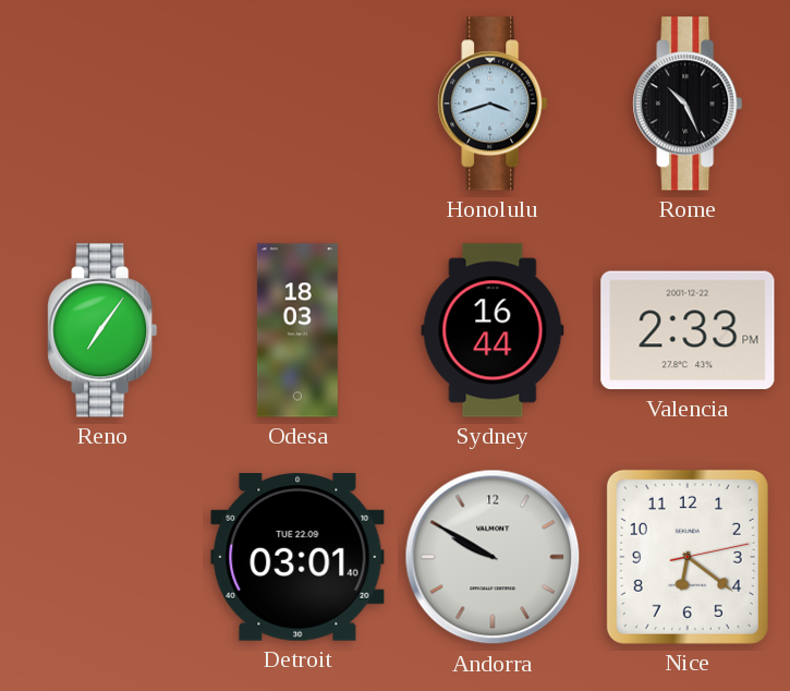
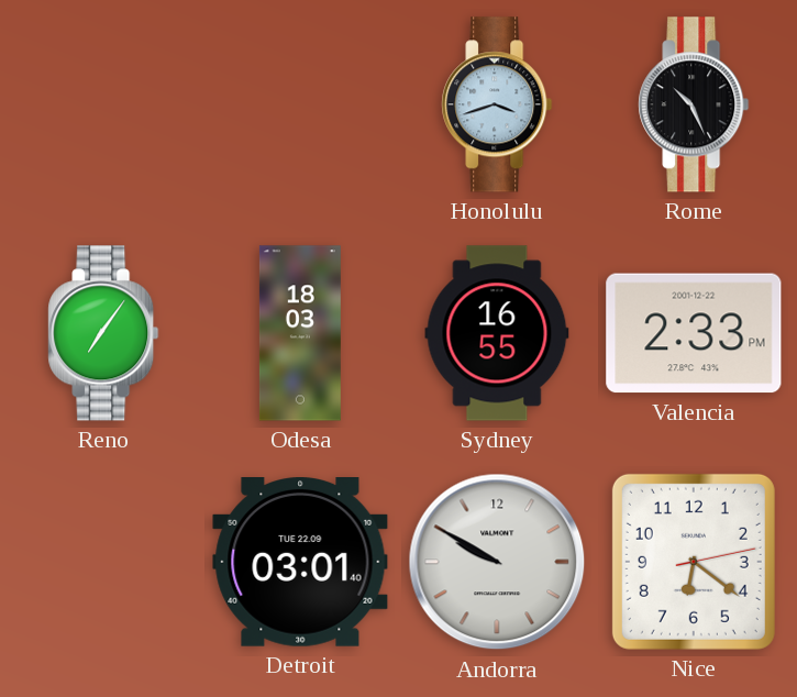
Sydney: 16:44 -> 16:55 (497, 333)
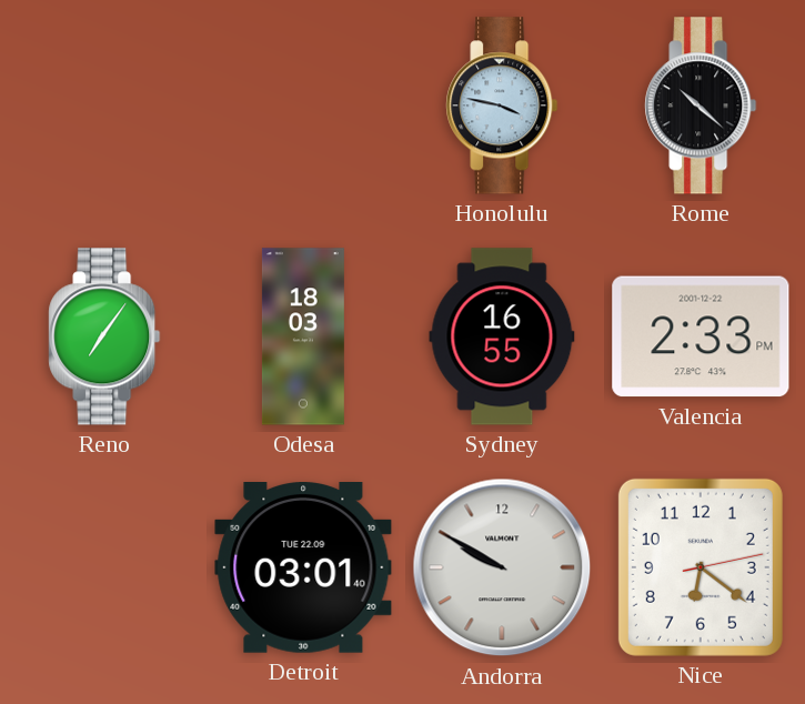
Honolulu: 3:42 -> 3:47 (502, 105)
Rome: 10:26 -> 10:22 (701, 105)
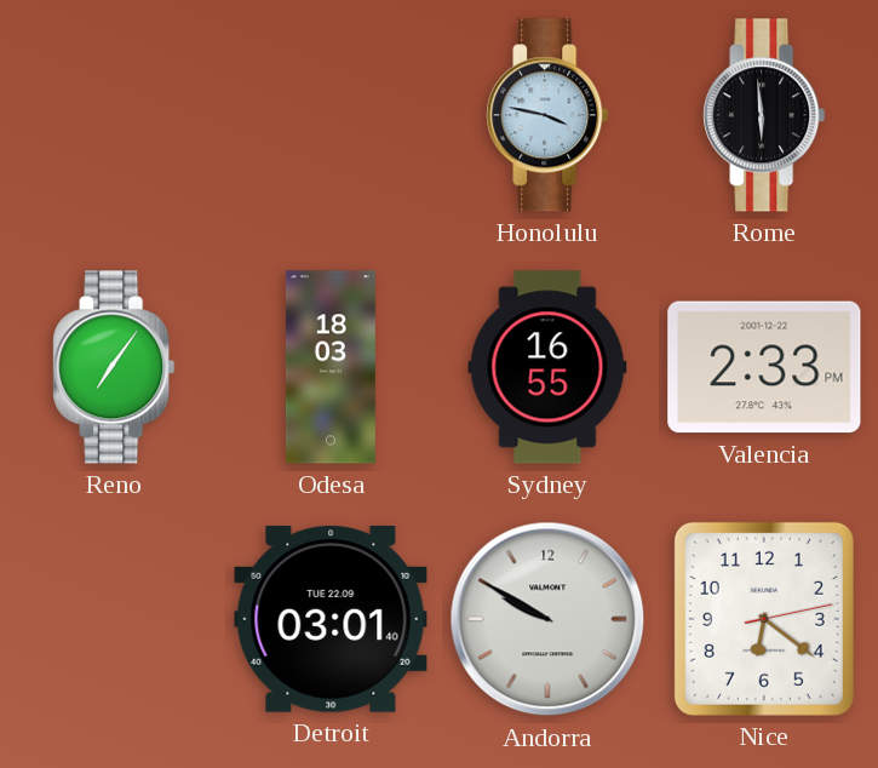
Rome: 10:22 -> 5:59 (764, 115)
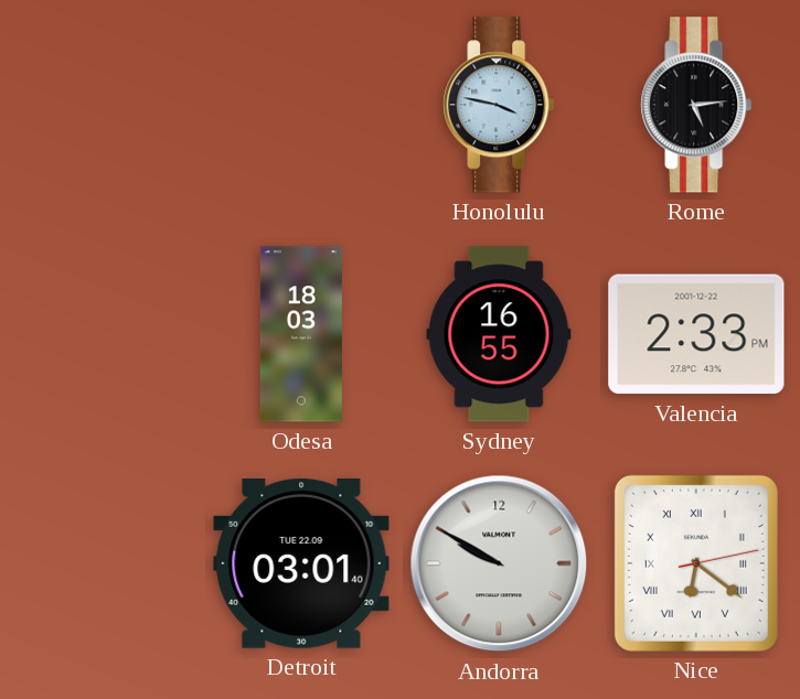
Rome: 5:59 -> 5:14 (696, 105)
Reno: 7:06 -> none (114, 367)
Nice numerals: Arabic -> Roman (696, 563)
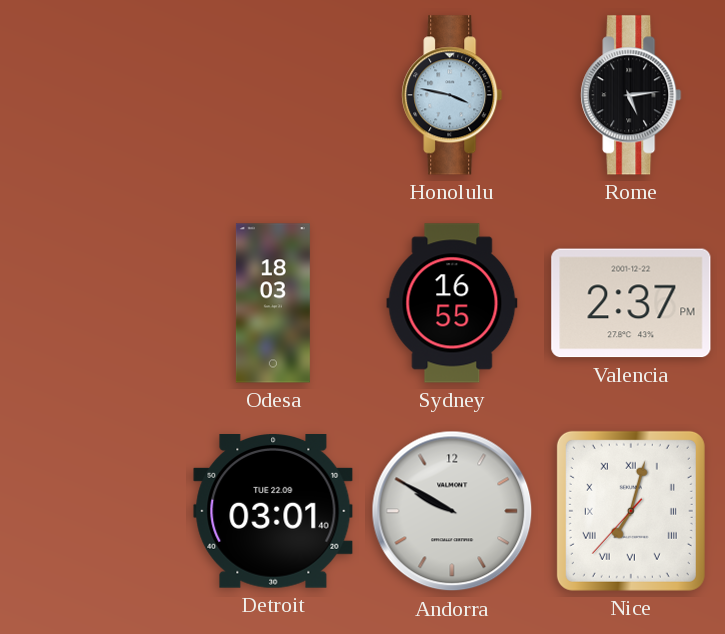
Valencia: 2:33 -> 2:37 (631, 303)
Nice: 6:21 -> 7:02 (631, 511)
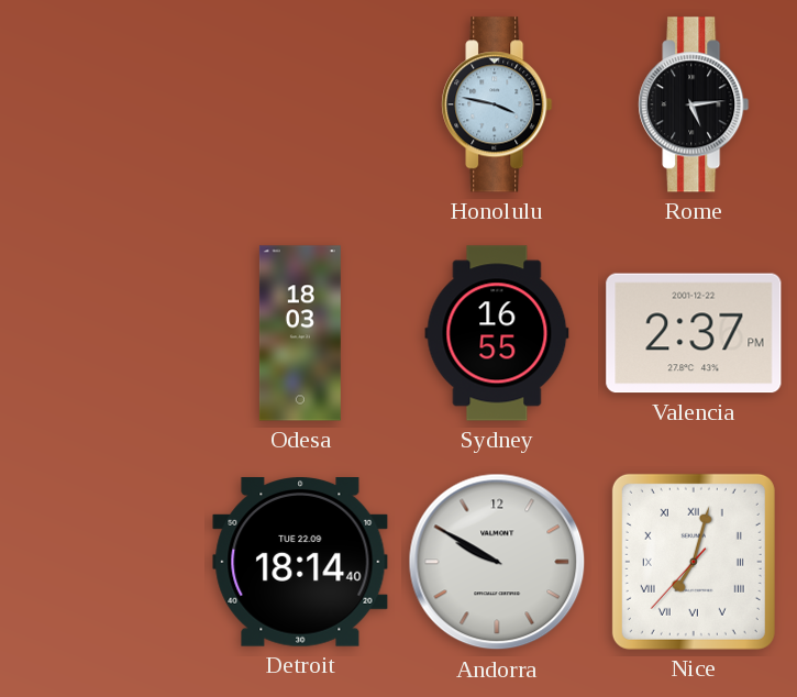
Detroit: 03:01 -> 18:14 (300, 563)
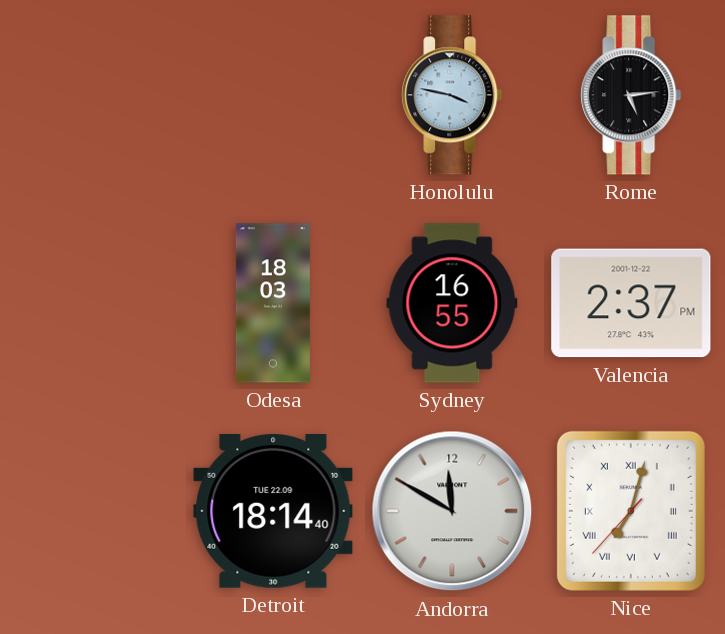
Andorra: 9:50 -> 11:50 (452, 511)
